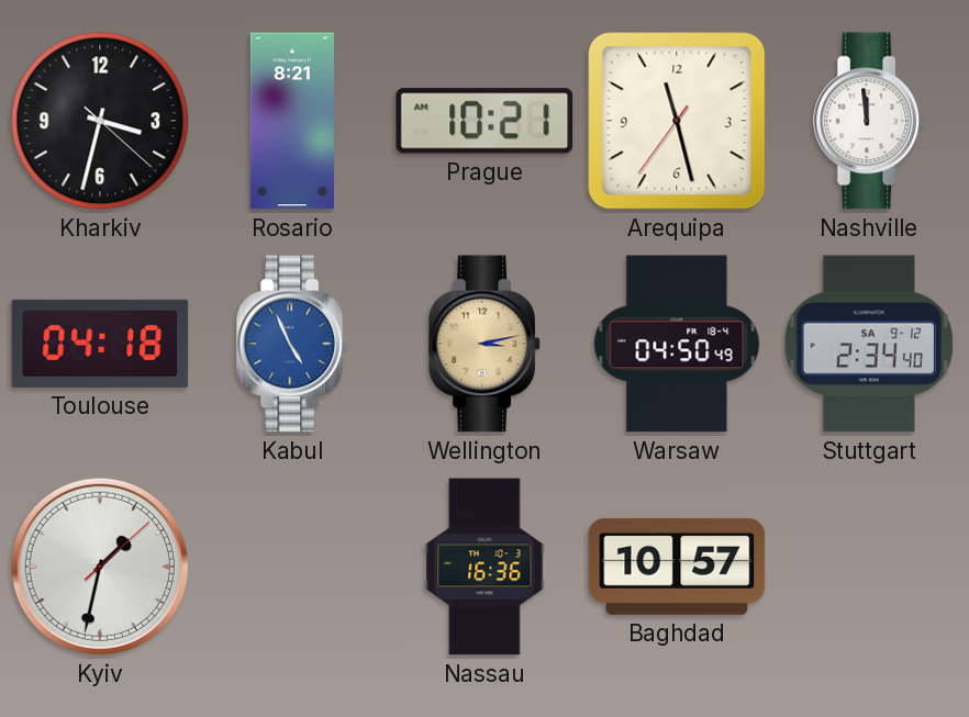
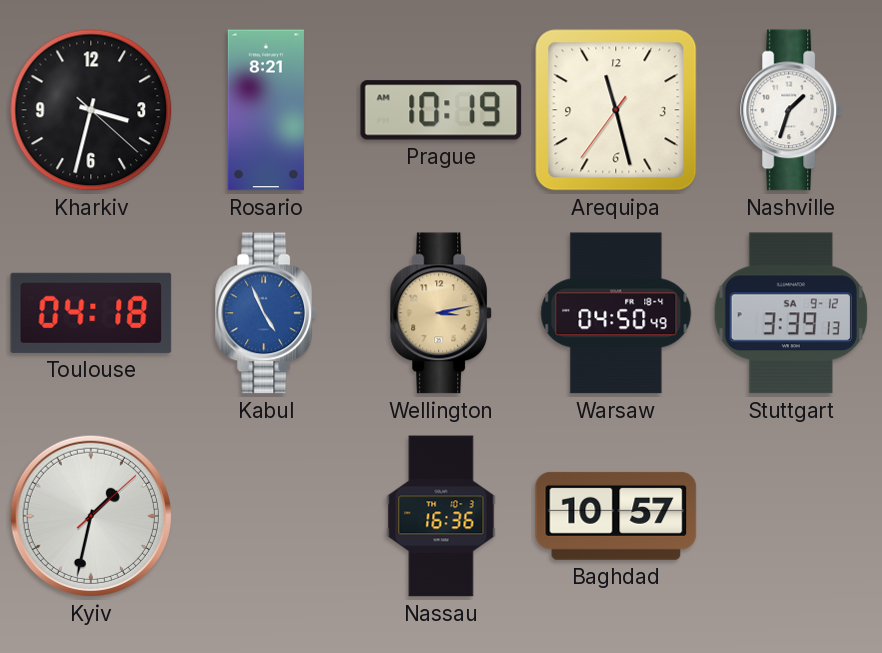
Prague: 10:21 -> 10:19 (441, 110)
Nashville: 11:59 -> 1:33 (792, 110)
Stuttgart: 2:34 -> 3:39 (791, 313)
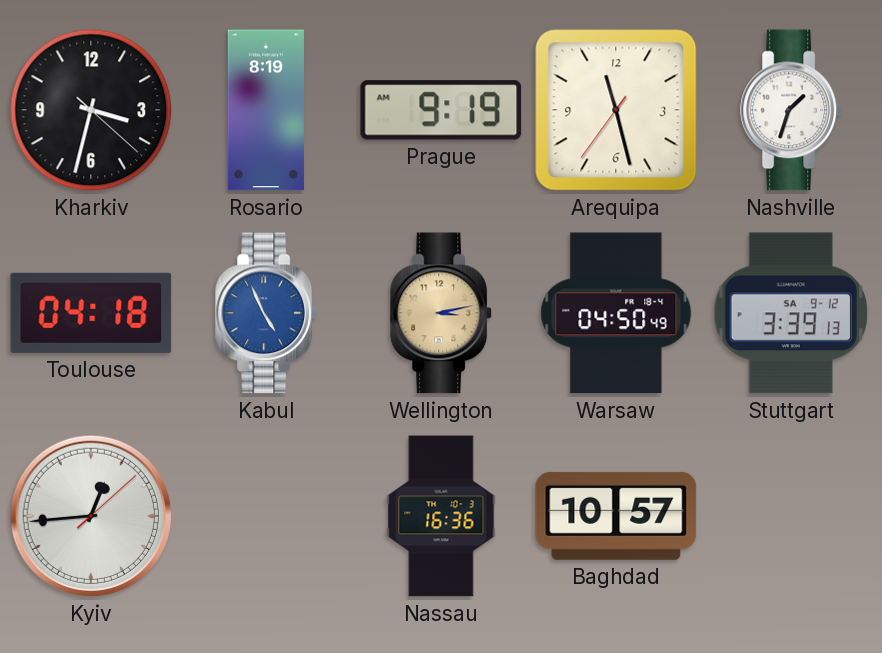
Rosario: 8:21 -> 8:19 (266, 110)
Prague: 10:19 -> 9:19 (441, 110)
Kyiv: 1:32 -> 12:44 (91, 516)
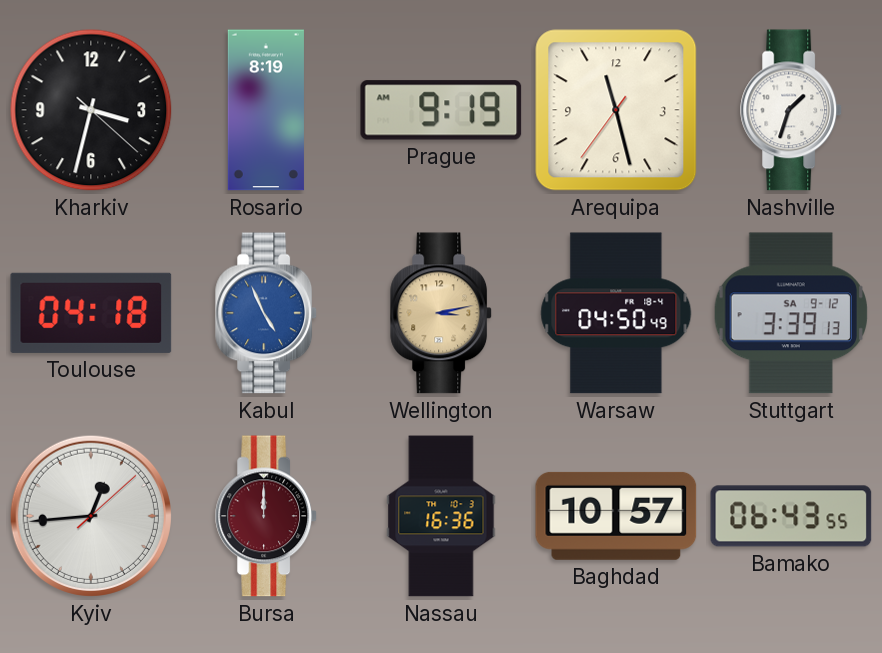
Bursa: none -> 12:00 (267, 516)
Bamako: none -> 06:43 (791, 516)
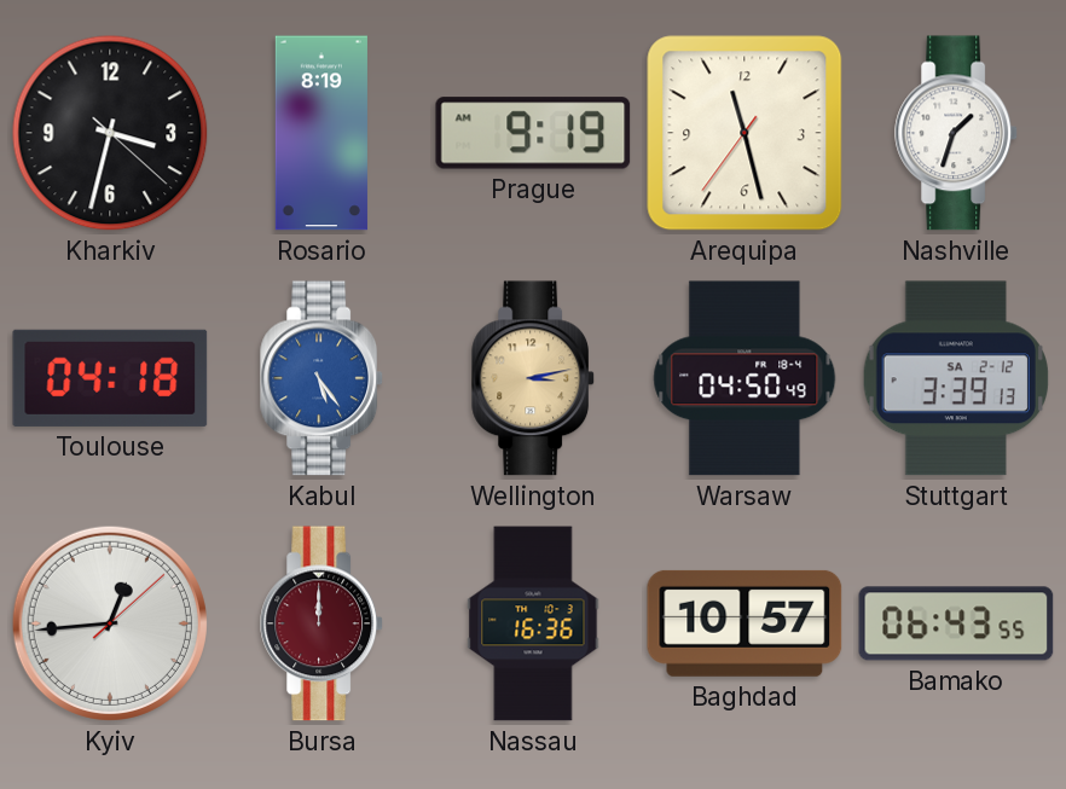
Kabul: 4:56 -> 5:24 (323, 378)
Stuttgart date: SA 9-12 -> SA 2-12 (956, 378)
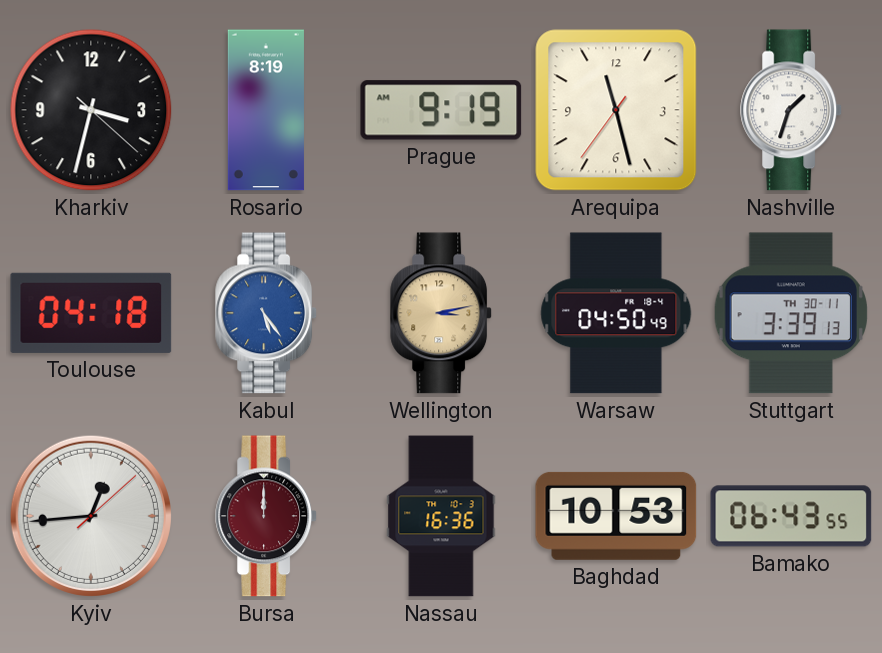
Stuttgart date: SA 2-12 -> TH 30-11 (791, 313)
Baghdad: 10:57 -> 10:53 (616, 516)
